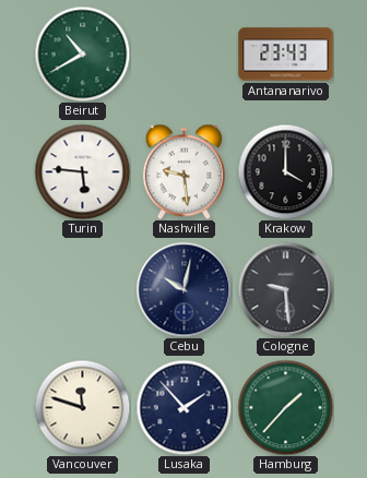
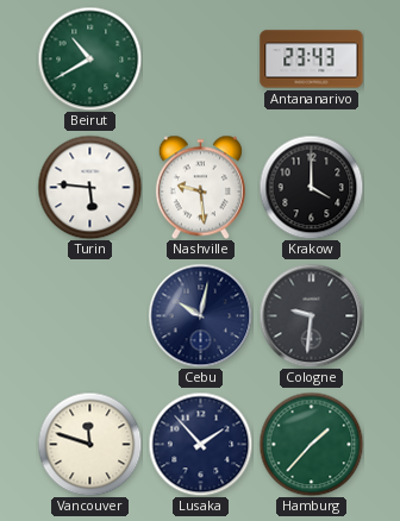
Cologne: 9:29 -> 9:31 (311, 315)
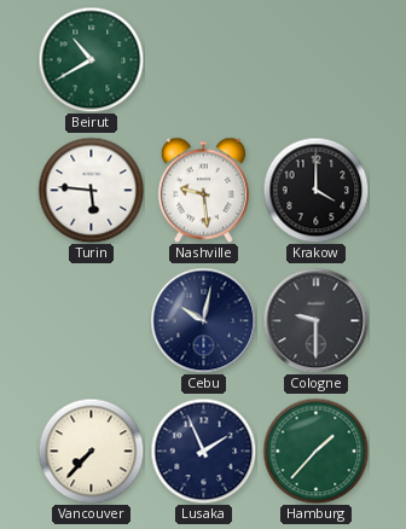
Antananarivo: 23:43 -> none (312, 59)
Cologne: 9:31 -> 9:30 (315, 320)
Vancouver: 11:48 -> 7:37 (91, 450)
Lusaka: 1:53 -> 1:56 (203, 450)
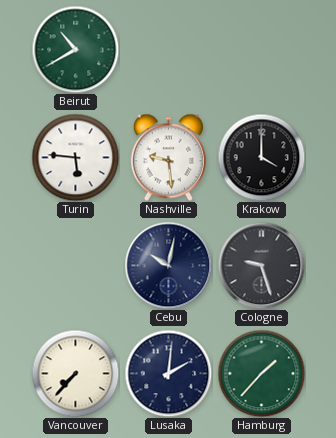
Cologne: 9:30 -> 9:27 (261, 265)
Lusaka: 1:56 -> 2:01 (168, 373)
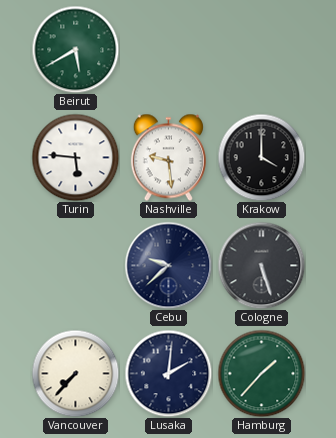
Beirut: 10:40 -> 5:40 (75, 49)
Cebu: 10:02 -> 9:38 (168, 265)
Cologne: 9:27 -> 5:27 (261, 265)
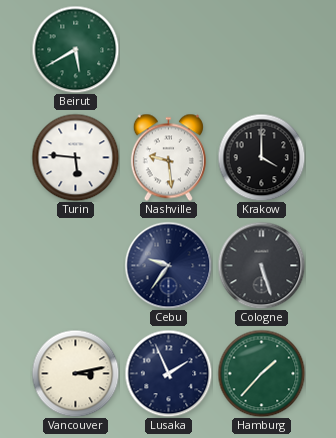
Cebu: 9:38 -> 9:36 (168, 265)
Vancouver: 7:37 -> 3:13 (75, 373)
Lusaka: 2:01 -> 1:56 (168, 373)
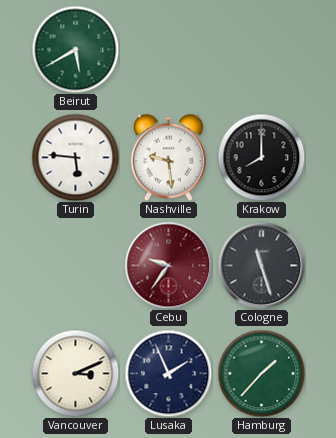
Krakow: 4:00 -> 8:00 (261, 157)
Cebu dial: navy -> burgundy (168, 265)
Cologne: 5:27 -> 11:27 (261, 265)
Vancouver: 3:13 -> 3:11 (75, 373)
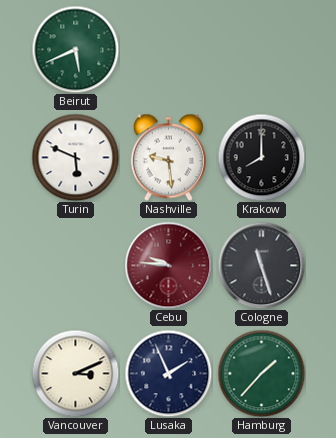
Beirut: 5:40 -> 5:41 (75, 49)
Turin: 5:46 -> 5:49 (75, 157)
Cebu: 9:36 -> 9:46 (168, 265)
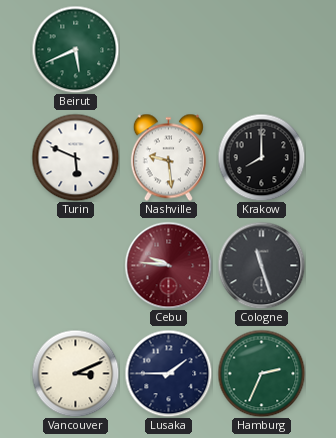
Lusaka: 1:56 -> 1:45 (168, 373)
Hamburg: 1:37 -> 2:34 (261, 373)
